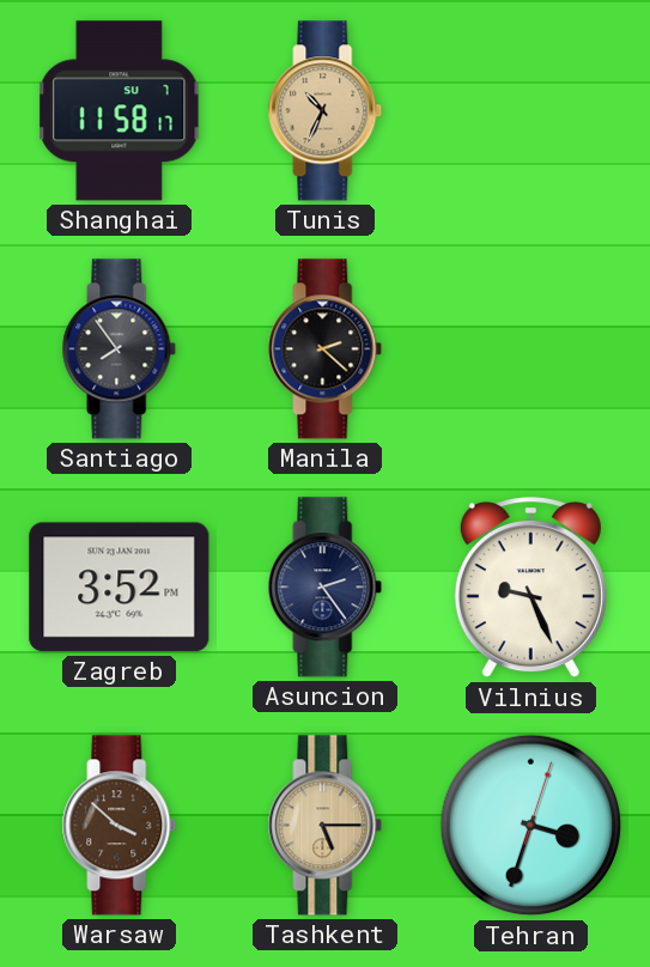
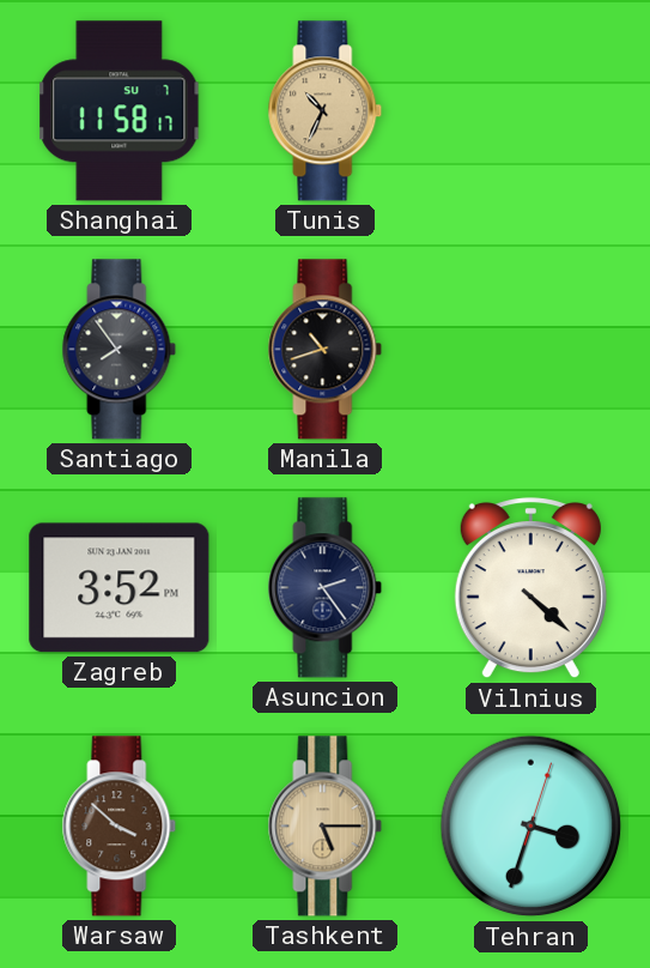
Manila: 2:22 -> 10:42 (326, 350)
Vilnius: 9:26 -> 4:22 (530, 589)
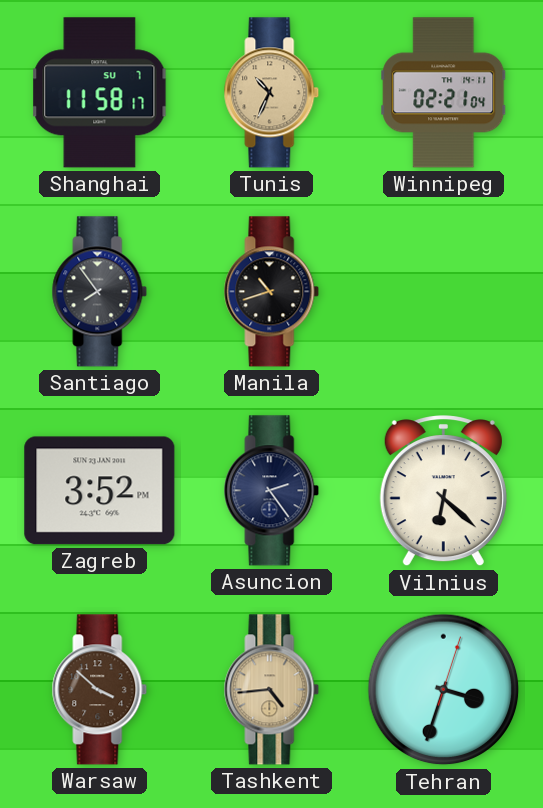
Winnipeg: none -> 02:21 (444, 93)
Vilnius: 4:22 -> 6:22 (443, 492)
Tashkent: 5:15 -> 4:44 (272, 690)
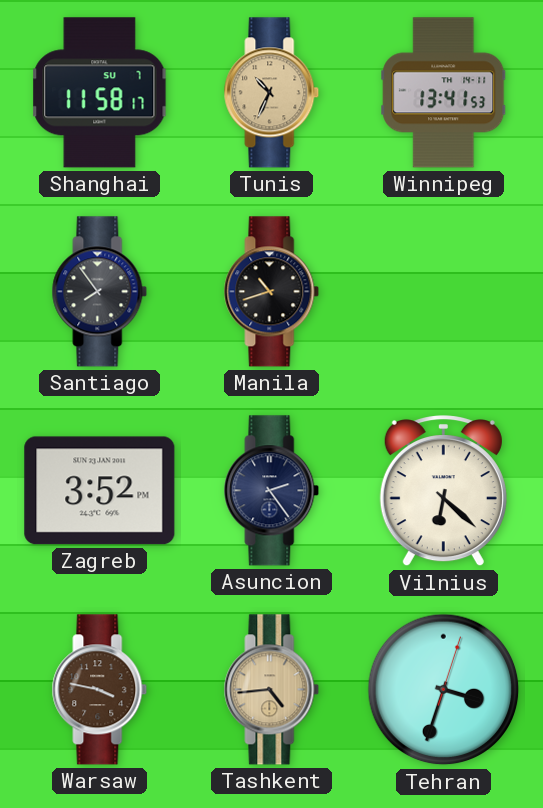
Winnipeg: 02:21 -> 13:41 (444, 93)
Warsaw: 3:52 -> 3:47 (100, 690)
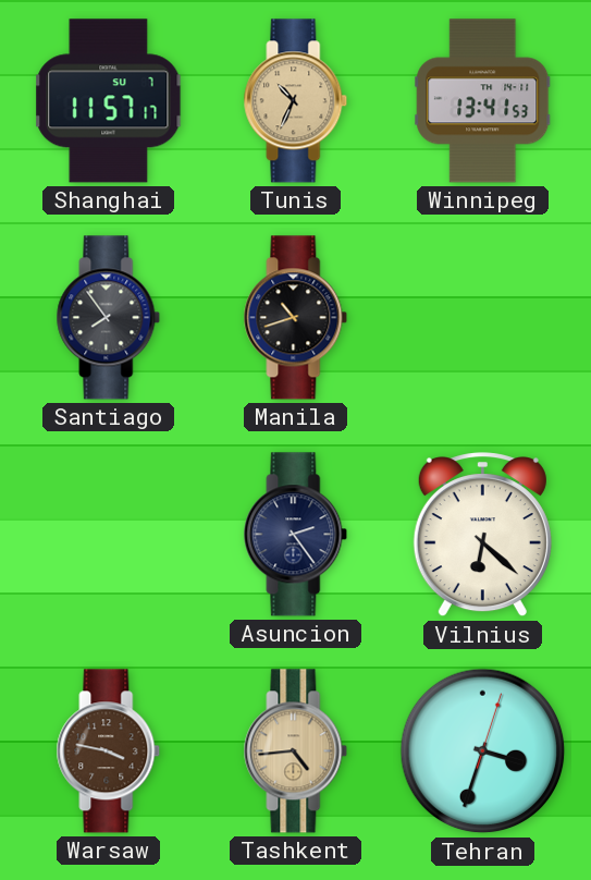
Shanghai: 11:58 -> 11:57 (109, 101)
Zagreb: 3:52 -> none (100, 491)
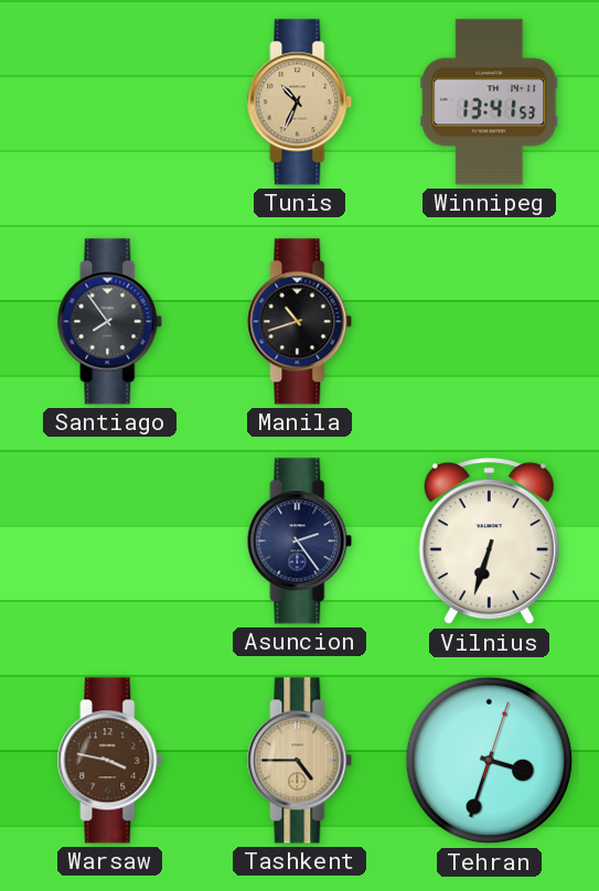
Shanghai: 11:57 -> none (109, 101)
Vilnius: 6:22 -> 6:33 (489, 543)
Tashkent: 4:44 -> 4:45 (300, 761)
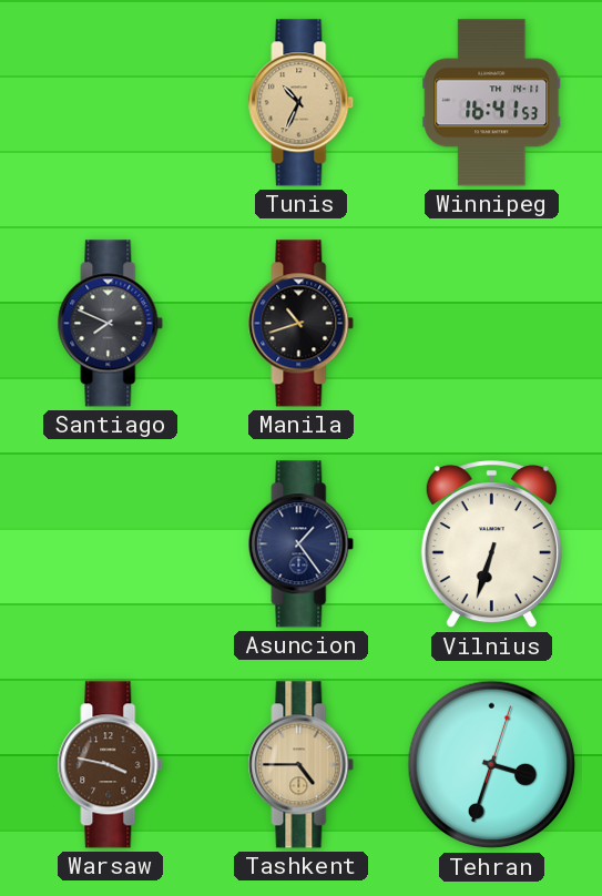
Winnipeg: 13:41 -> 16:41 (492, 103)
Santiago: 7:54 -> 7:49 (111, 324)
Asuncion: 2:24 -> 1:24 (302, 544)
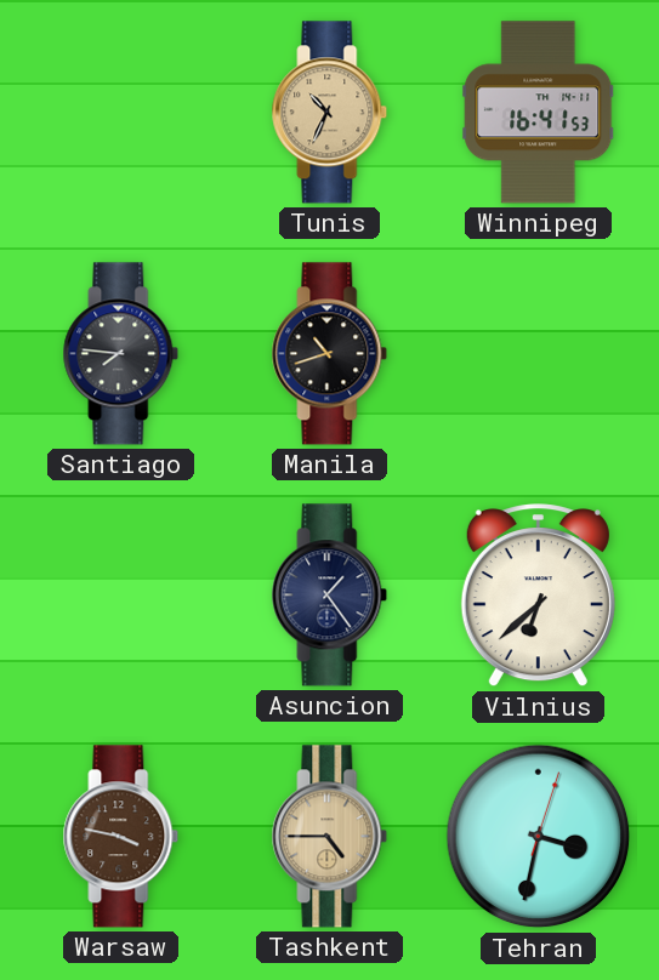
Santiago: 7:49 -> 7:46 (121, 354)
Vilnius: 6:33 -> 6:38 (538, 597)
Tehran: 3:33 -> 3:32 (539, 837)
